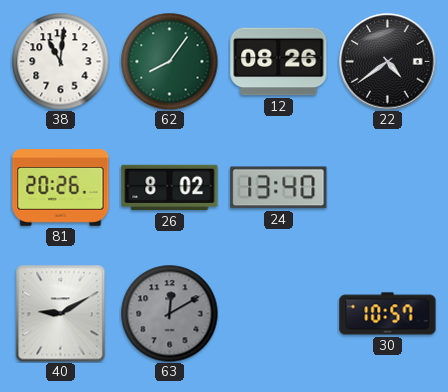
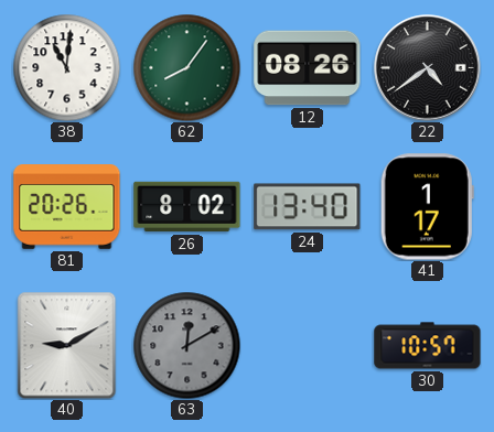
41: none -> 1:17 (427, 207)
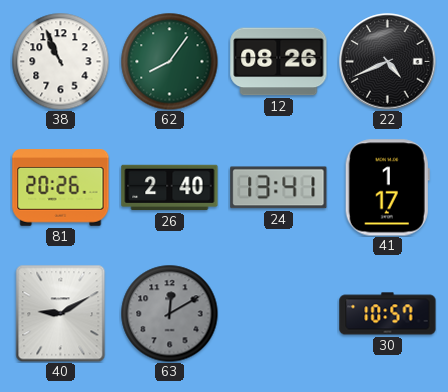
38: 11:01 -> 10:56 (60, 61)
22: 4:39 -> 4:41 (388, 62)
26: 8:02 -> 2:40 (170, 188)
24: 13:40 -> 13:41 (279, 188)
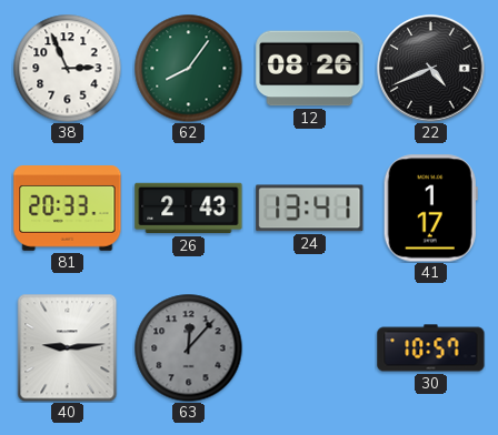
38: 10:56 -> 2:56 (67, 68)
81: 20:26 -> 20:33 (68, 209)
26: 2:40 -> 2:43 (189, 209)
40: 9:10 -> 9:14 (68, 347)
63: 12:10 -> 12:07 (188, 347)
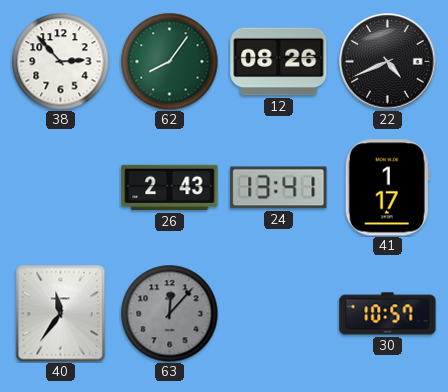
38: 2:56 -> 2:53 (60, 61)
81: 20:33 -> none (68, 209)
40: 9:14 -> 11:36 (61, 313)
